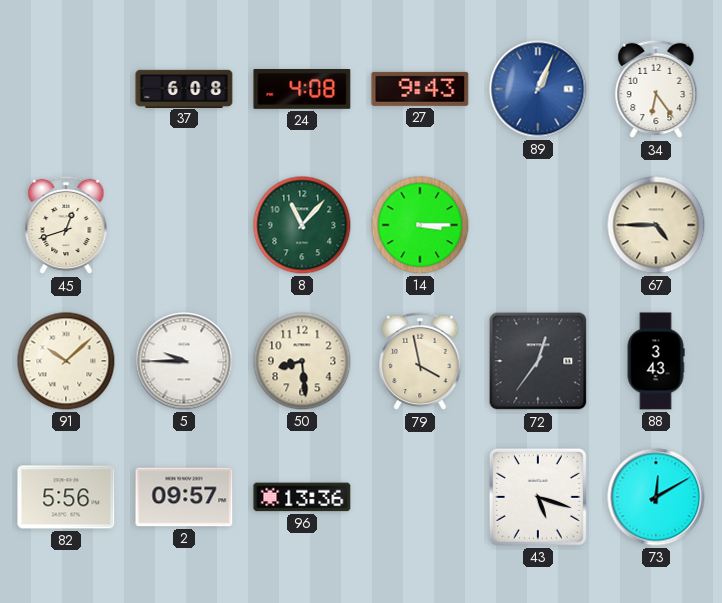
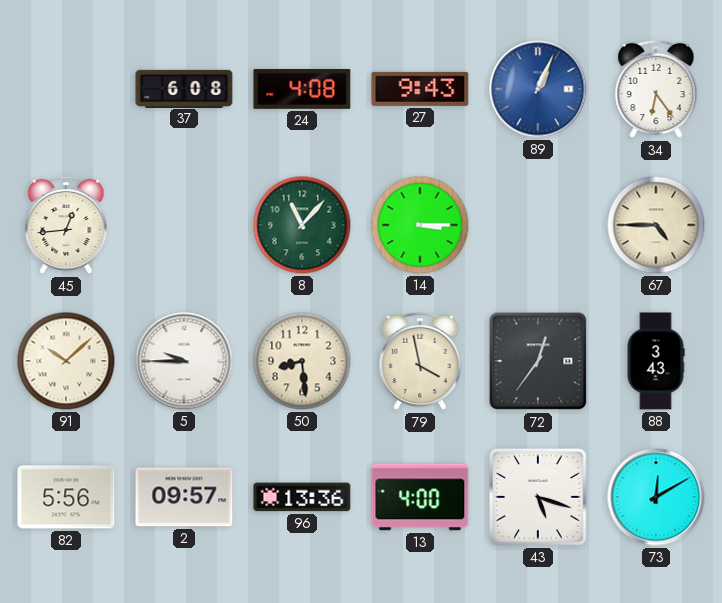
45: 12:42 -> 12:44 (66, 225)
13: none -> 4:00 (420, 497)
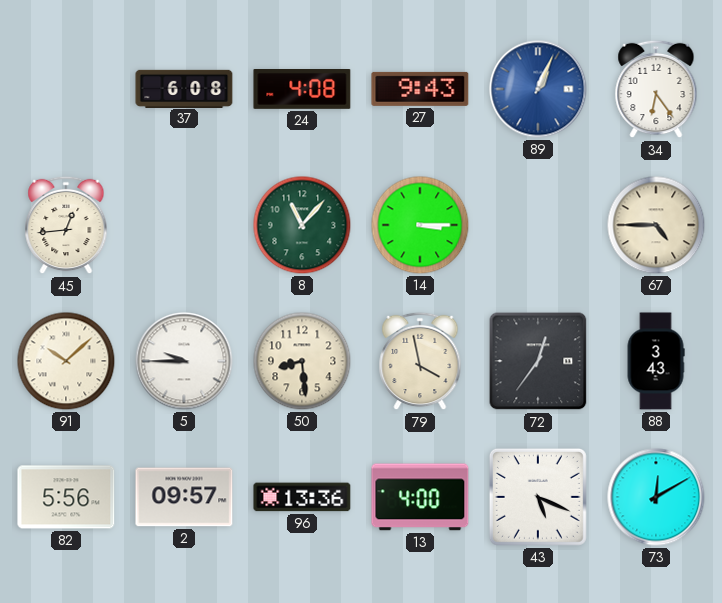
43: 5:18 -> 5:19 (538, 497)
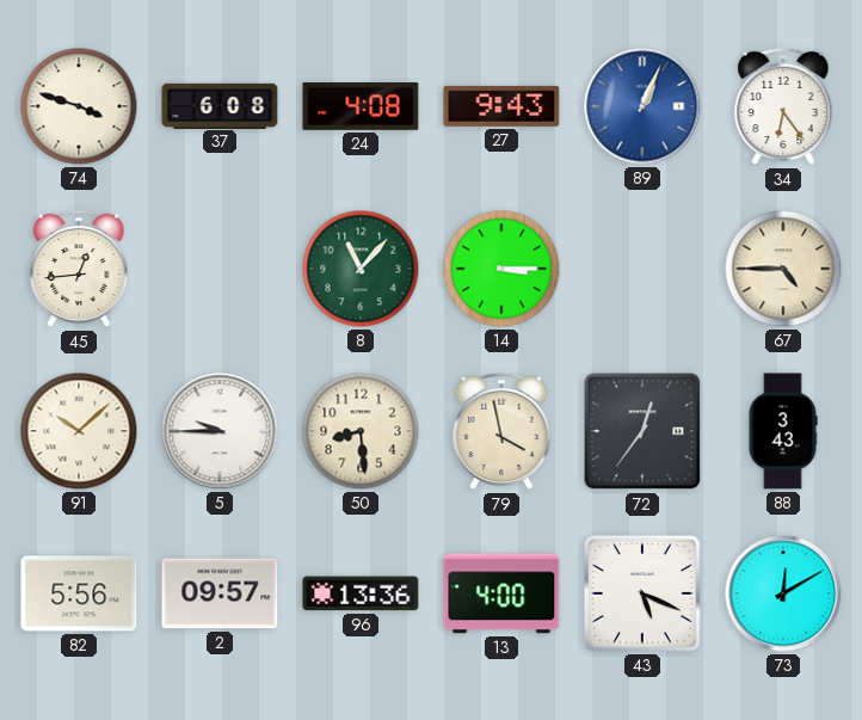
74: none -> 3:48 (79, 106)
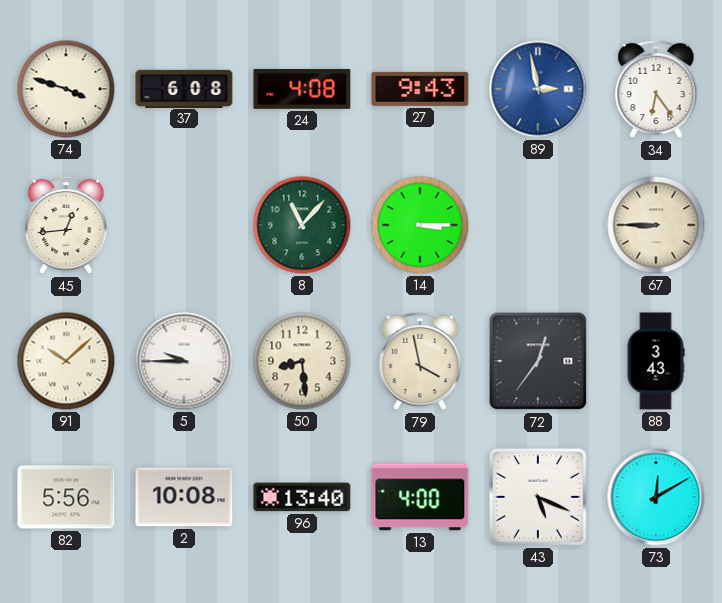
89: 1:04 -> 2:58 (538, 89)
67: 4:45 -> 8:45 (656, 225)
2: 09:57 -> 10:08 (184, 497)
96: 13:36 -> 13:40 (302, 497)
